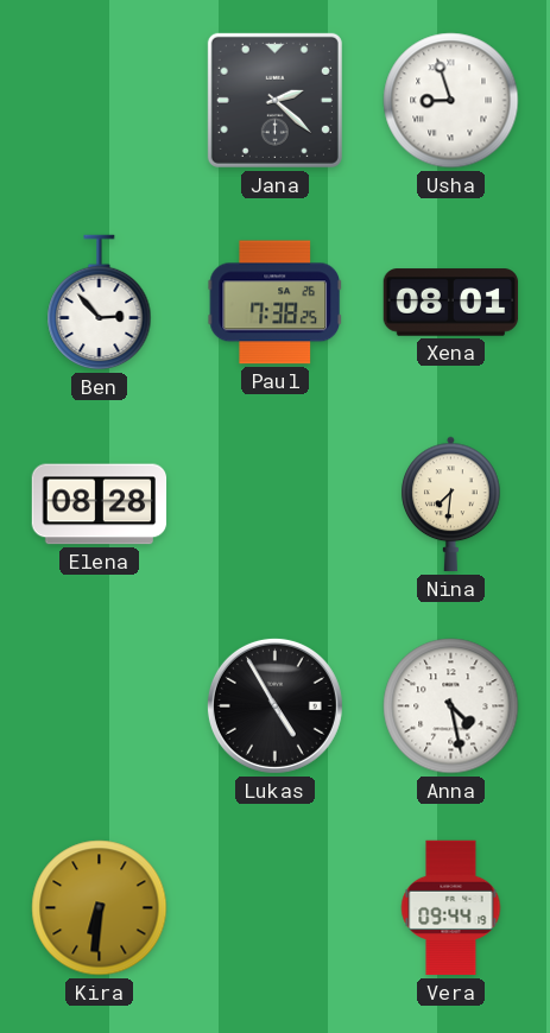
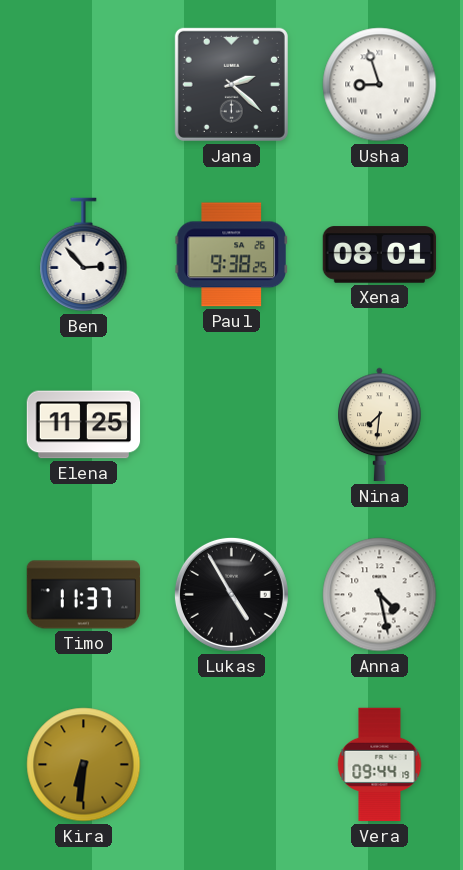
Paul: 7:38 -> 9:38 (231, 255)
Elena: 08:28 -> 11:25 (84, 425)
Timo: none -> 11:37 (84, 595)
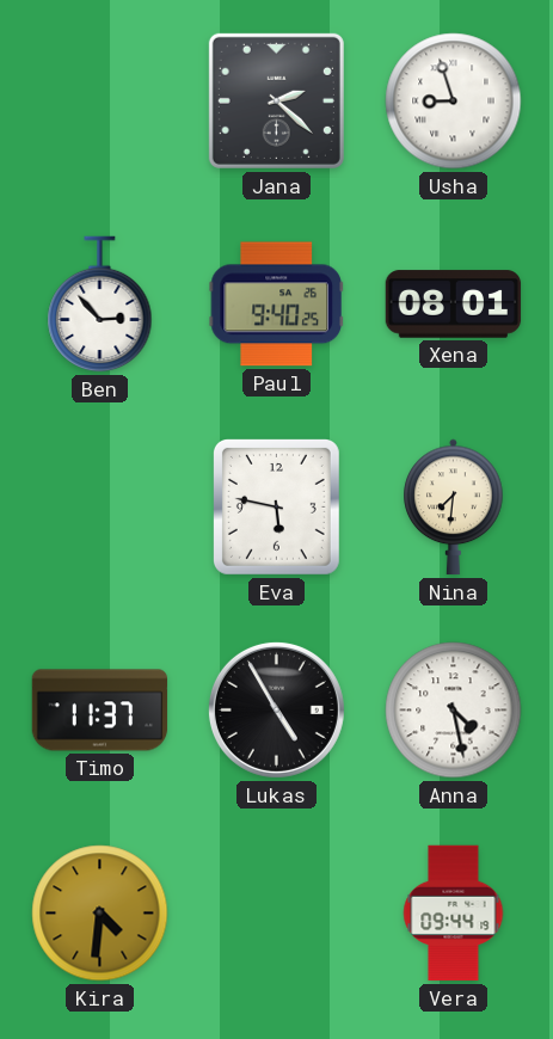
Paul: 9:38 -> 9:40 (276, 305)
Elena: 11:25 -> none (84, 425)
Eva: none -> 5:47 (276, 506)
Kira: 6:31 -> 4:31 (100, 914)
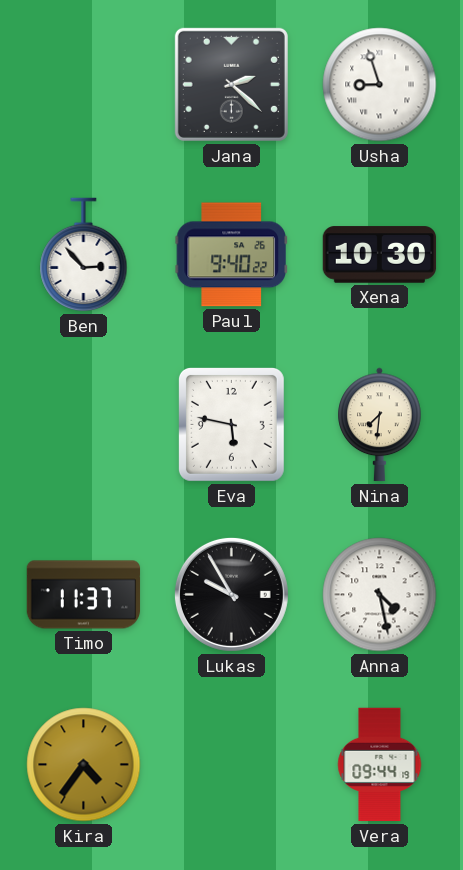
Paul: 9:40:25 -> 9:40:22 (231, 255)
Xena: 08:01 -> 10:30 (380, 255)
Lukas: 4:55 -> 9:55 (231, 594)
Kira: 4:31 -> 4:36 (84, 765)
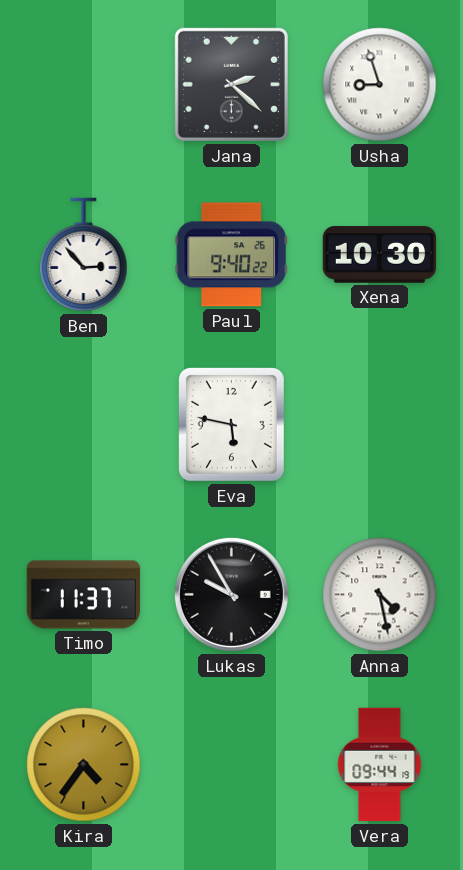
Nina: 7:31 -> none (380, 425)
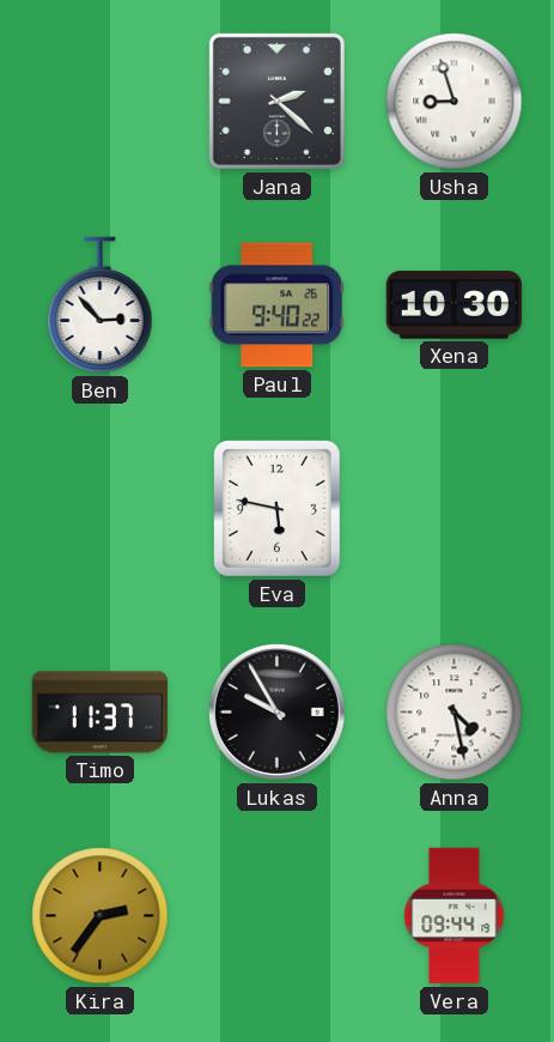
Kira: 4:36 -> 2:36 (101, 916)
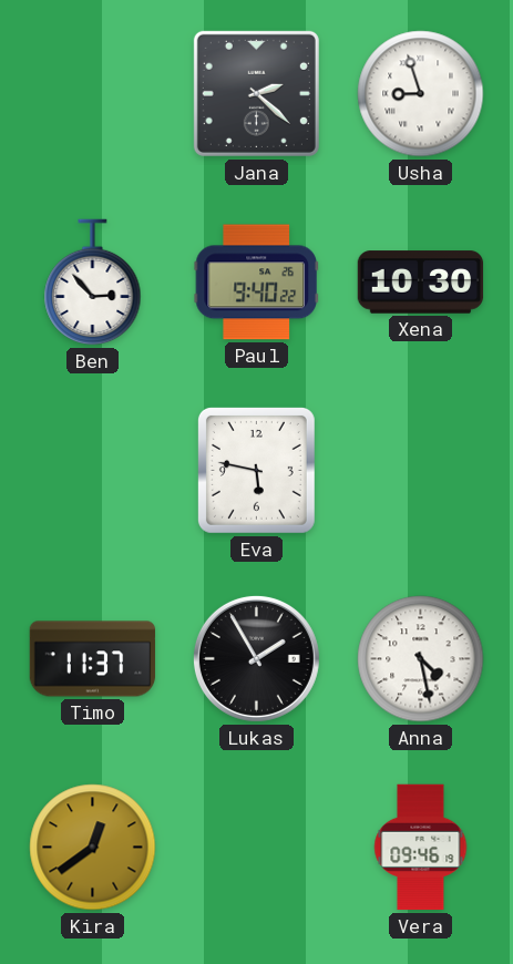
Lukas: 9:55 -> 1:55 (256, 658)
Kira: 2:36 -> 12:39 (93, 848)
Vera: 09:44 -> 09:46 (421, 848)
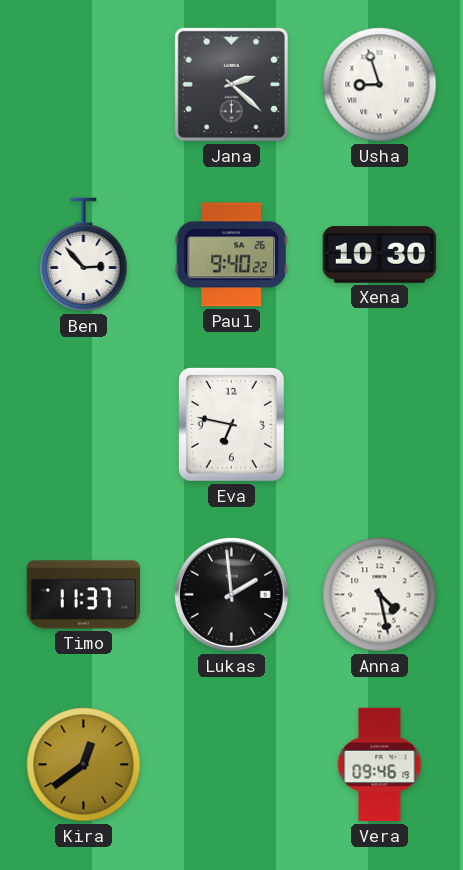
Eva: 5:47 -> 6:47 (231, 424)
Lukas: 1:55 -> 1:59 (231, 594)
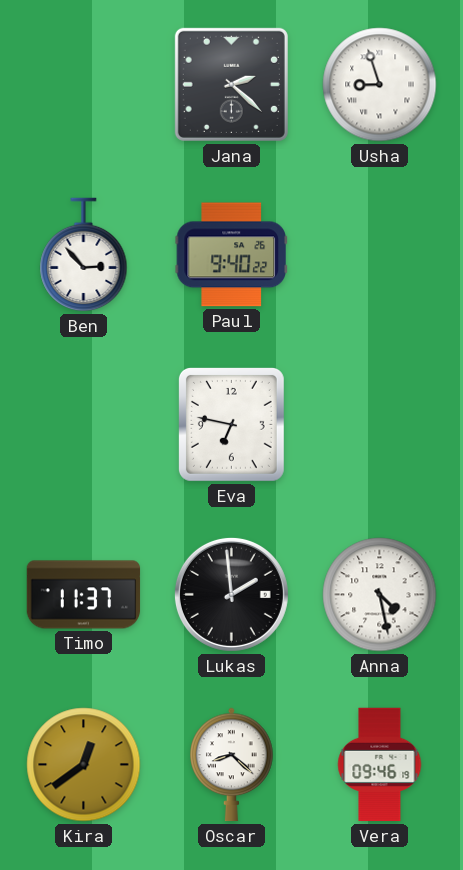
Xena: 10:30 -> none (380, 255)
Oscar: none -> 8:22 (232, 765)
